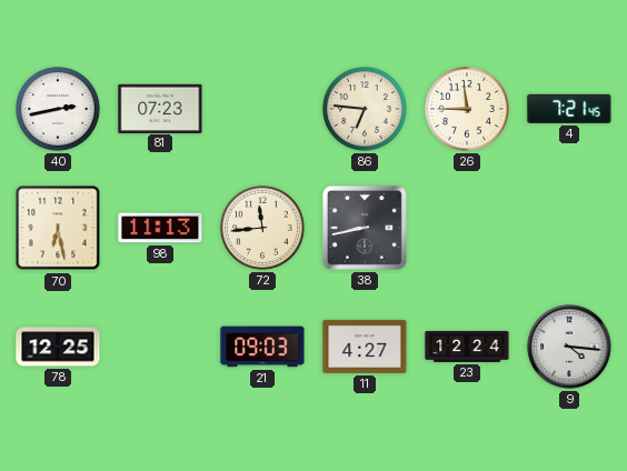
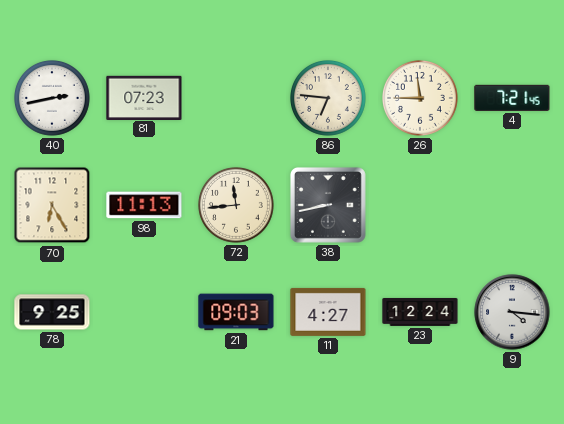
70: 6:28 -> 6:25 (52, 205)
78: 12:25 -> 9:25 (52, 312)
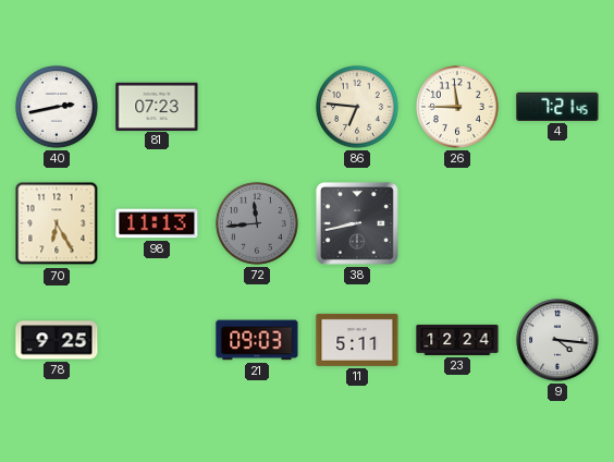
72 dial: cream -> grey (258, 224)
11: 4:27 -> 5:11 (357, 340)
